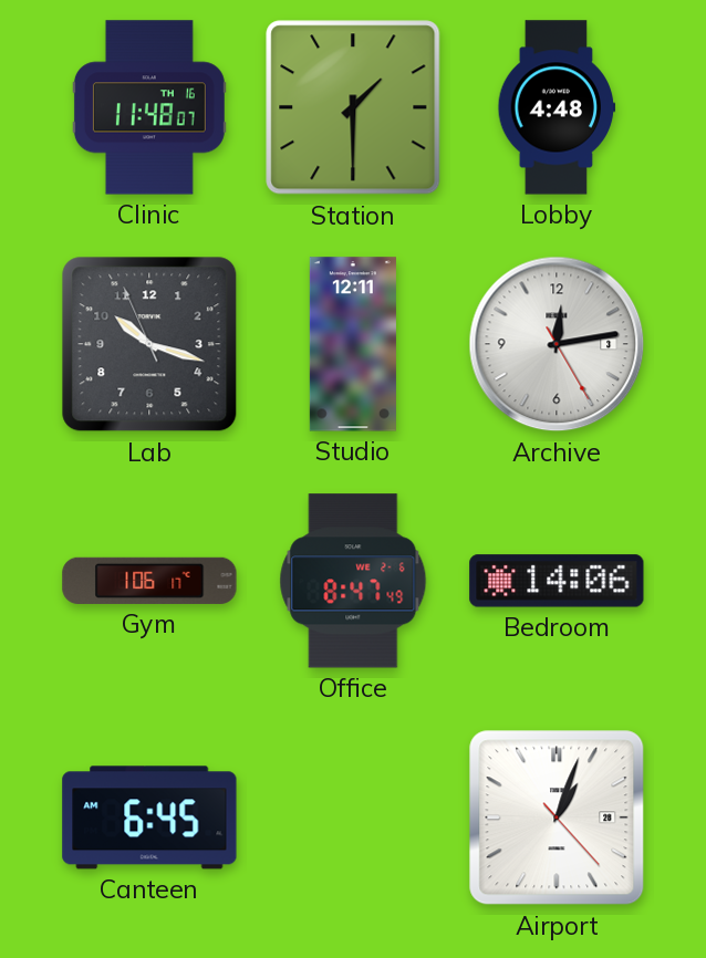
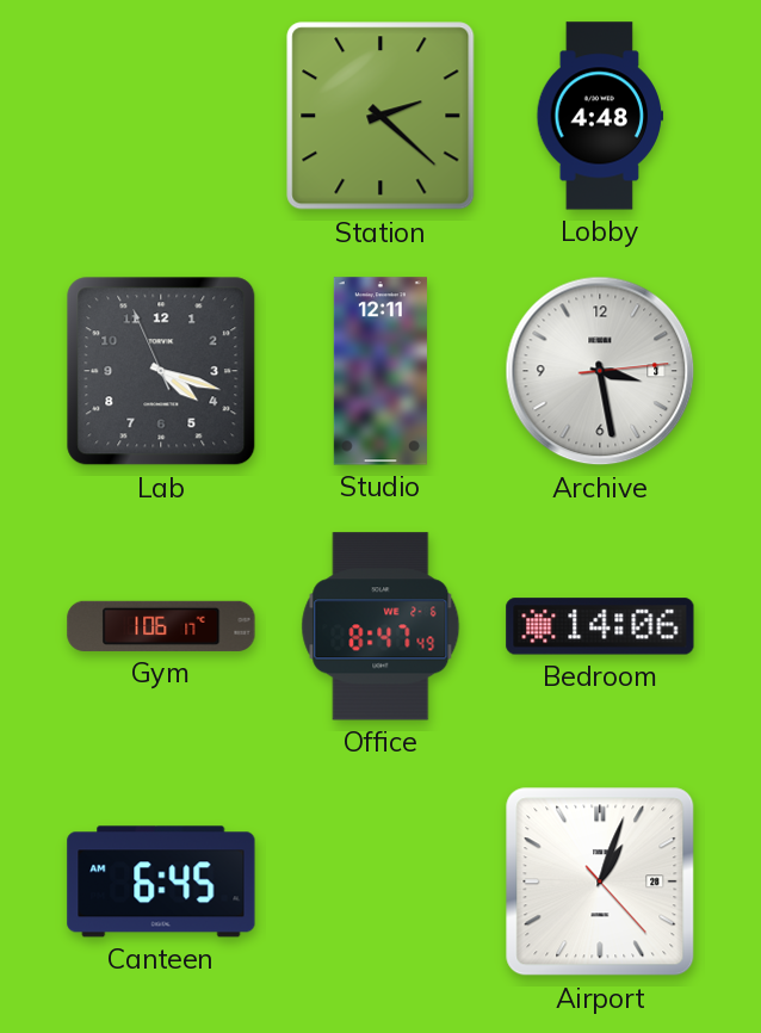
Clinic: 11:48 -> none (149, 107)
Station: 1:30 -> 2:22 (380, 116)
Lab: 10:17 -> 4:17 (161, 371)
Archive: 12:13 -> 3:28 (600, 371)
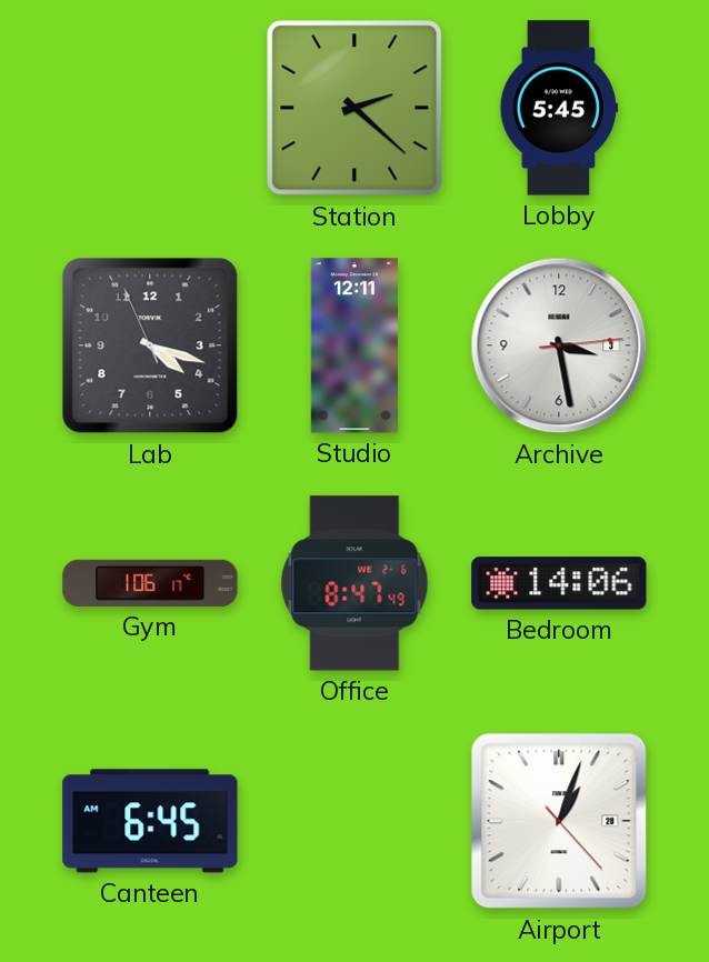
Lobby: 4:48 -> 5:45 (559, 108)
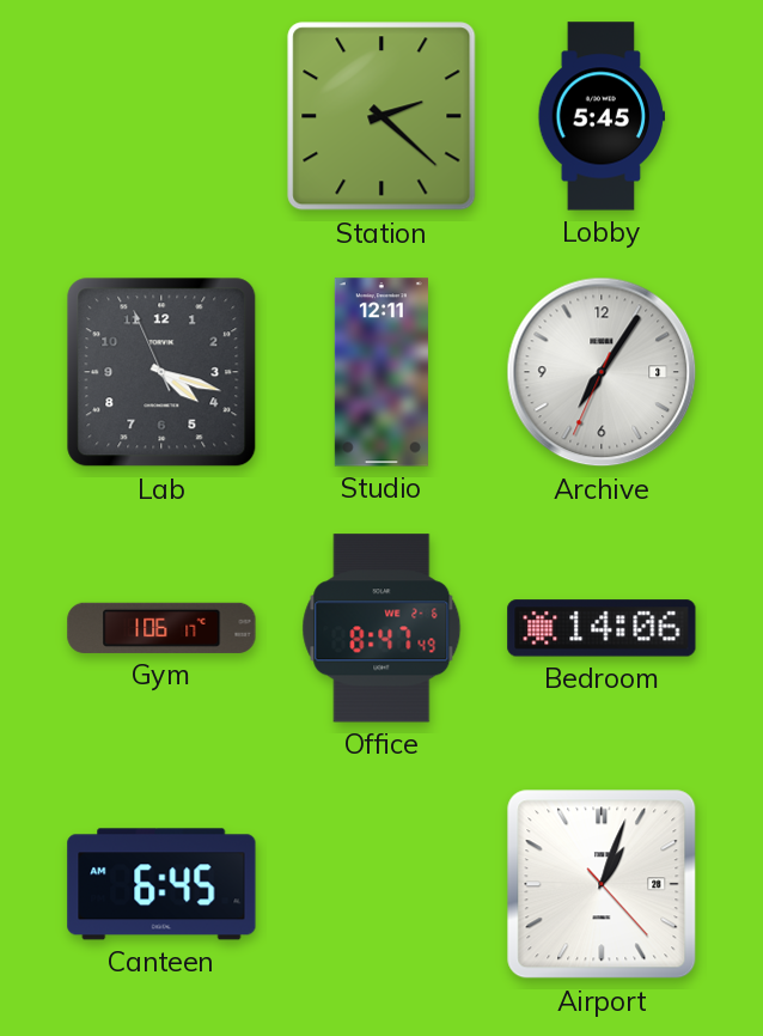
Archive: 3:28 -> 7:05 (602, 372)
